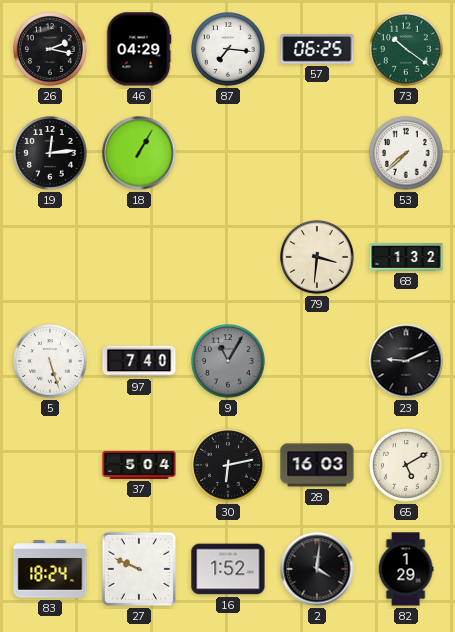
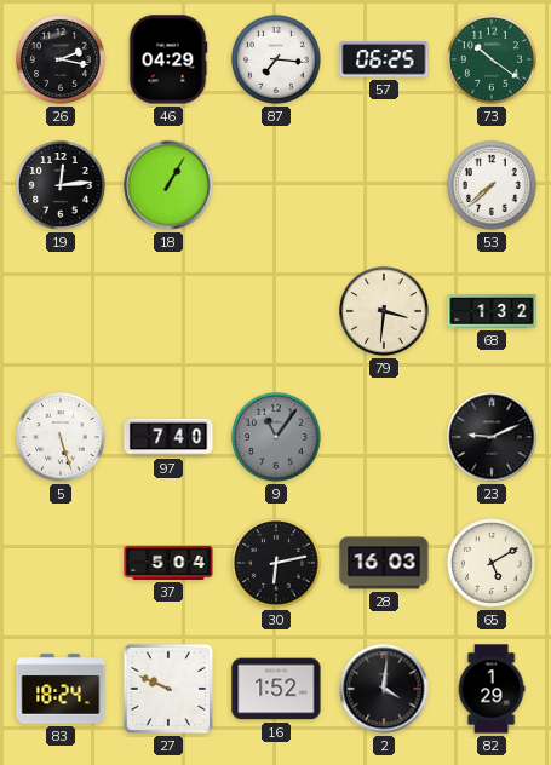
9: 11:05 -> 11:06 (276, 437)
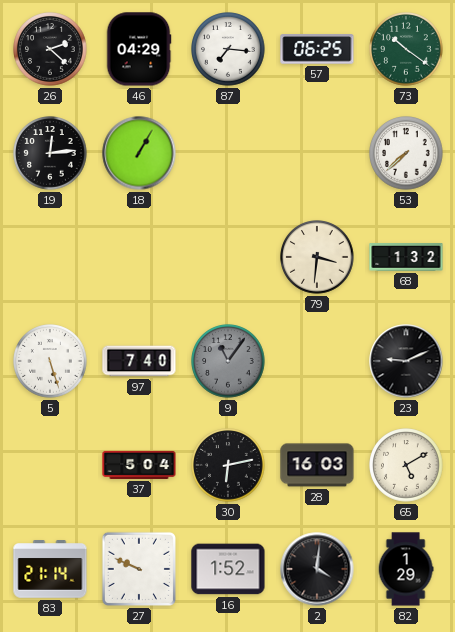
26: 2:17 -> 2:22 (50, 49)
83: 18:24 -> 21:14 (50, 569)
